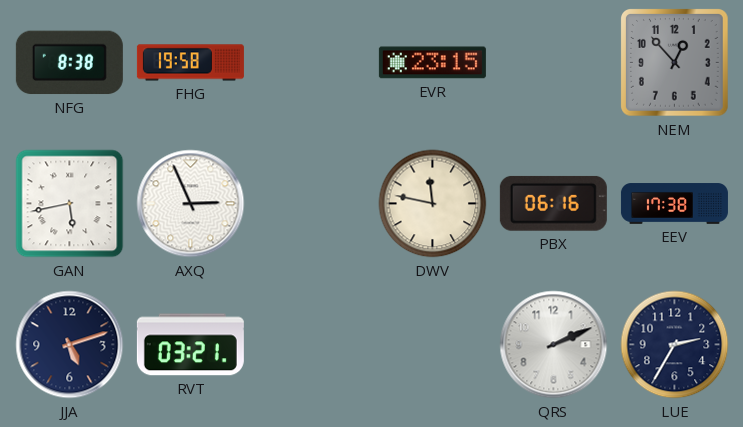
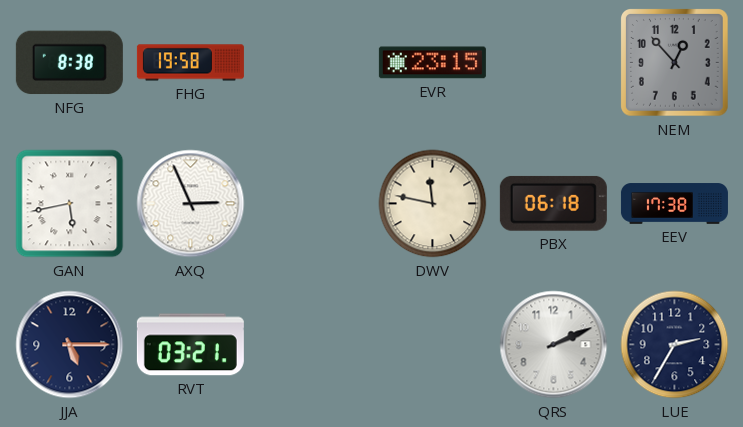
PBX: 06:16 -> 06:18 (553, 203)
JJA: 5:12 -> 5:15 (70, 345)
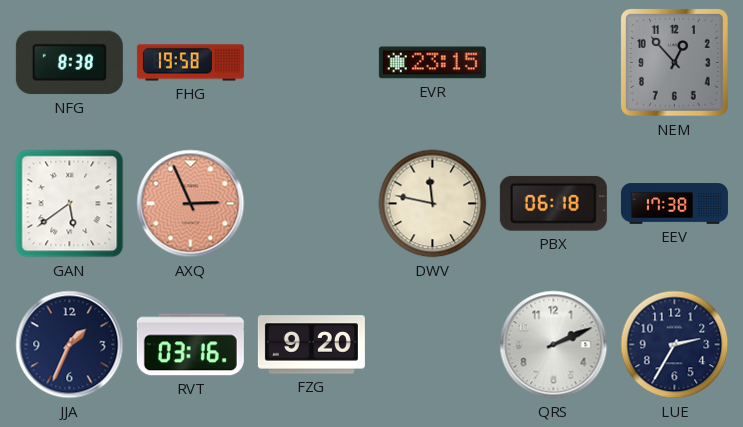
GAN: 5:43 -> 5:39 (70, 204)
AXQ dial: white -> salmon (191, 204)
JJA: 5:15 -> 1:34 (70, 345)
RVT: 03:21 -> 03:16 (190, 345)
FZG: none -> 9:20 (311, 345)
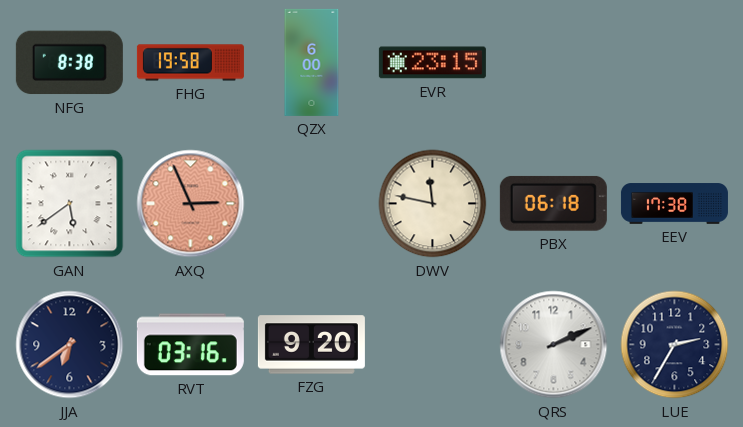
QZX: none -> 6:00 (312, 62)
NEM: 12:53 -> none (675, 63)
JJA: 1:34 -> 6:39 (70, 345)
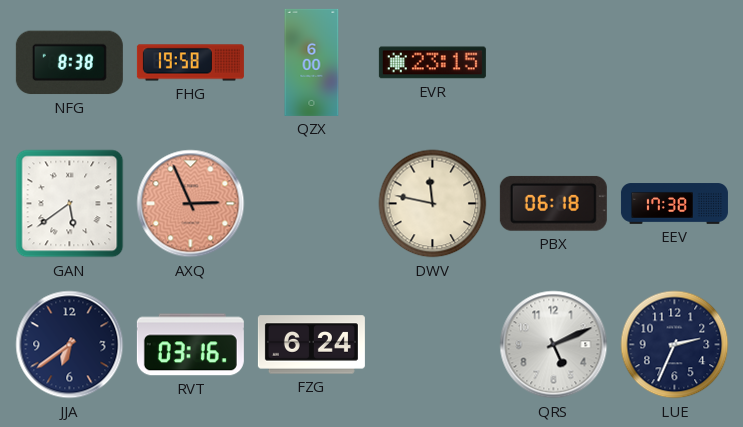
FZG: 9:20 -> 6:24 (311, 345)
QRS: 2:11 -> 5:11 (554, 345)
LUE: 2:35 -> 2:34 (675, 345)
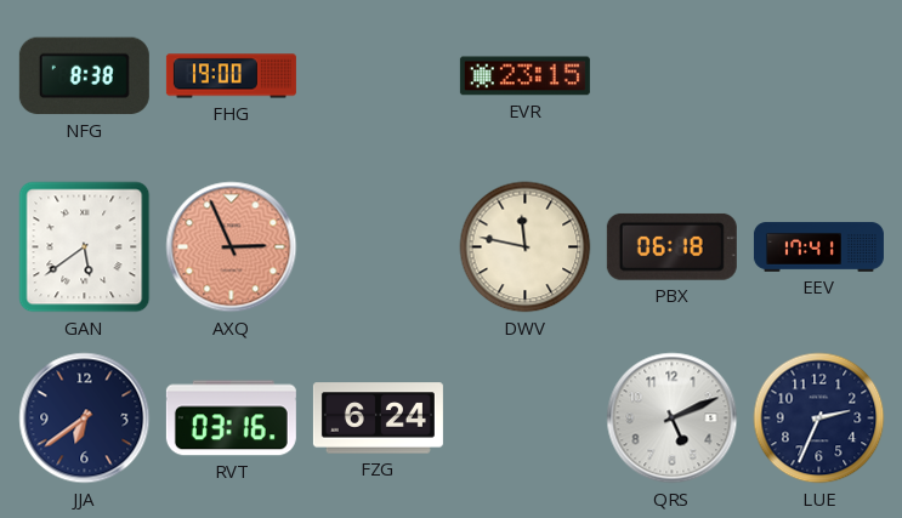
FHG: 19:58 -> 19:00 (231, 76)
QZX: 6:00 -> none (312, 62)
EEV: 17:38 -> 17:41 (818, 247)
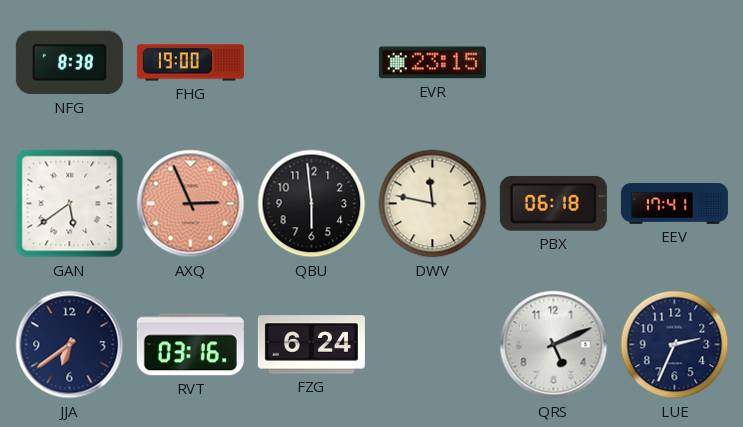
QBU: none -> 5:59 (312, 204)
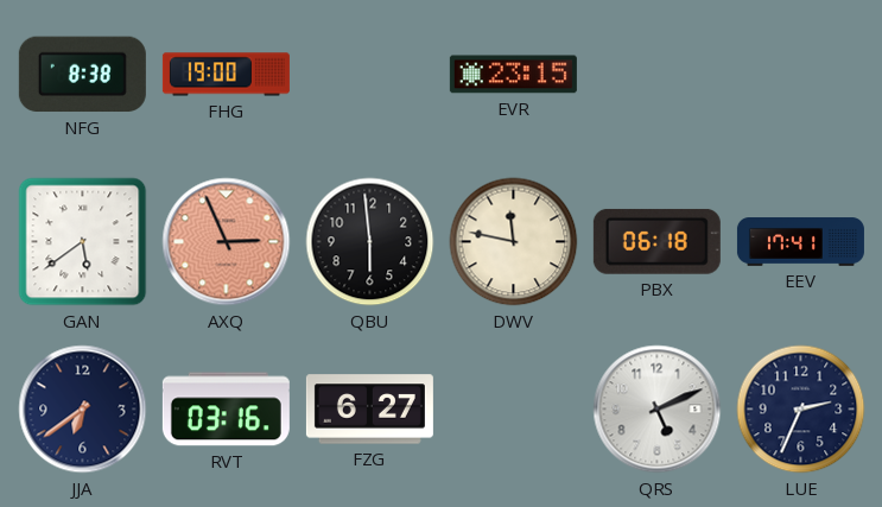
FZG: 6:24 -> 6:27 (369, 410)
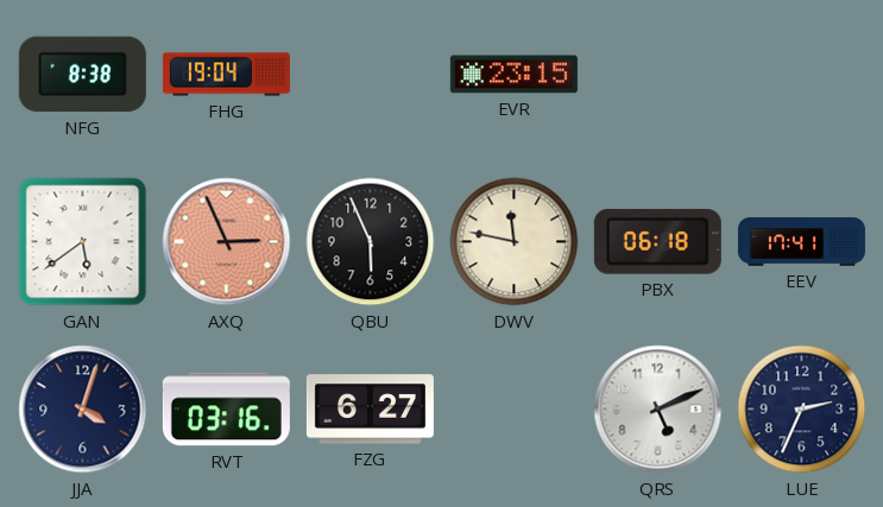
FHG: 19:00 -> 19:04 (226, 75)
QBU: 5:59 -> 5:56 (371, 242)
JJA: 6:39 -> 4:03 (83, 410)
